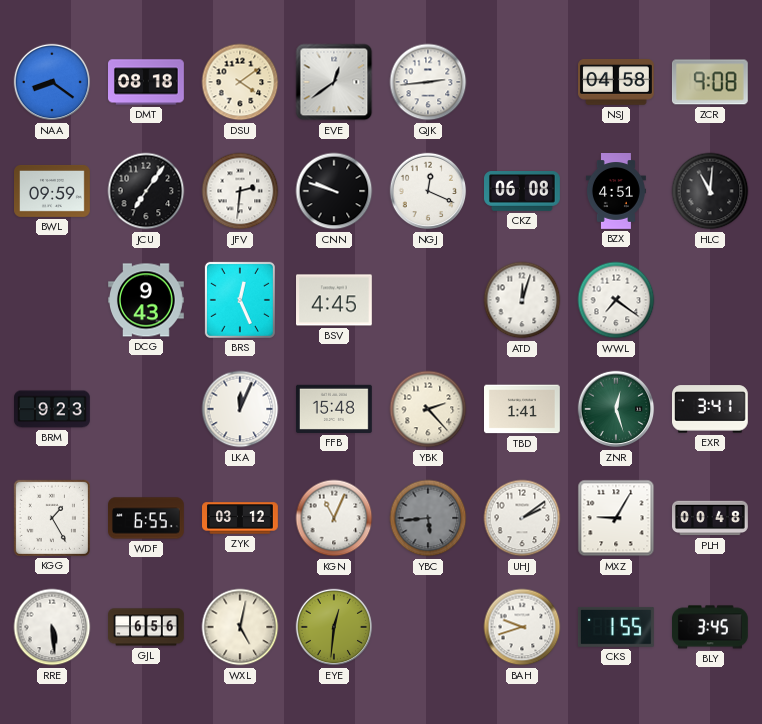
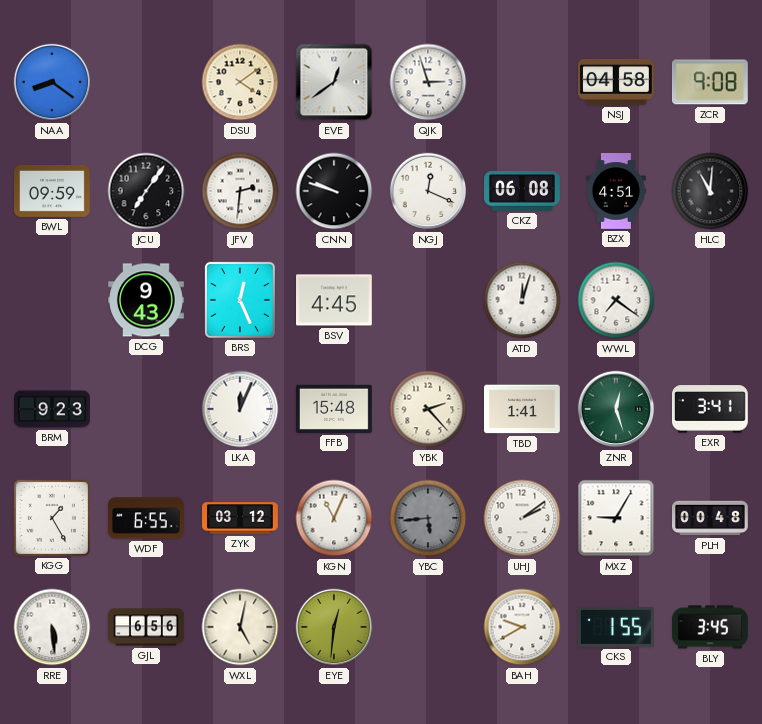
DMT: 08:18 -> none (147, 82)
QJK: 2:44 -> 2:57 (428, 82)
BAH: 9:42 -> 9:40 (522, 627)
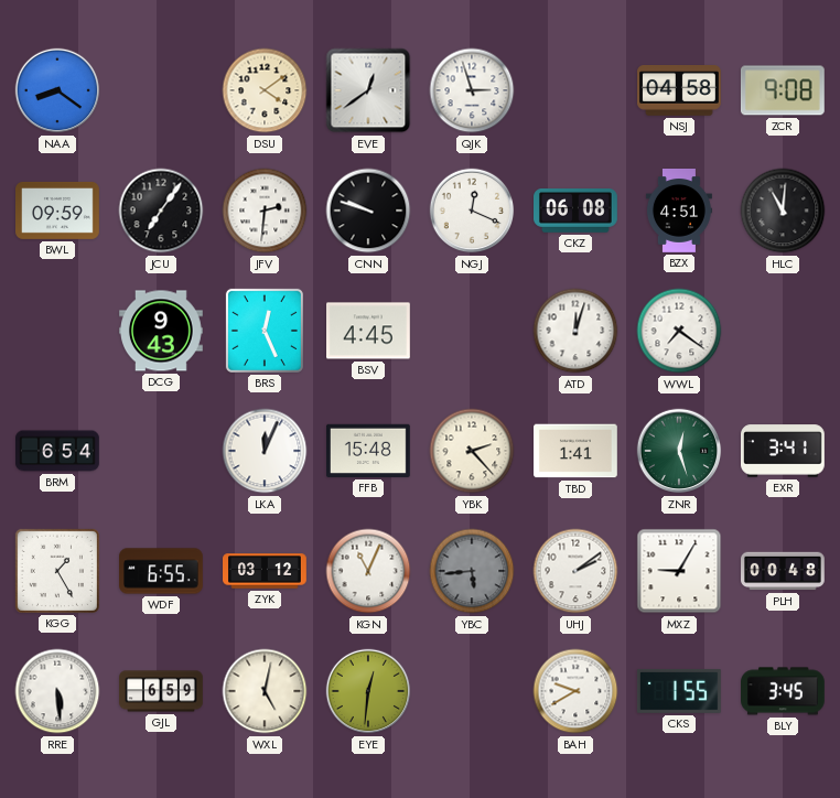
BRM: 9:23 -> 6:54 (58, 451)
GJL: 6:56 -> 6:59 (161, 691)
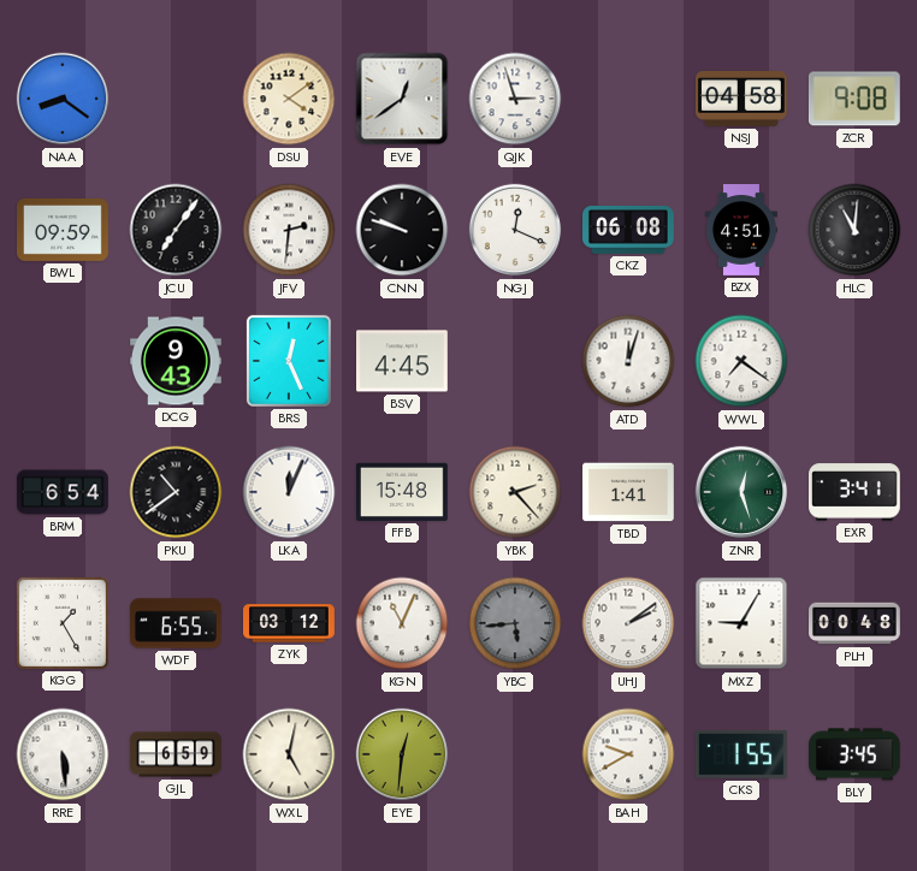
PKU: none -> 10:39 (176, 492)
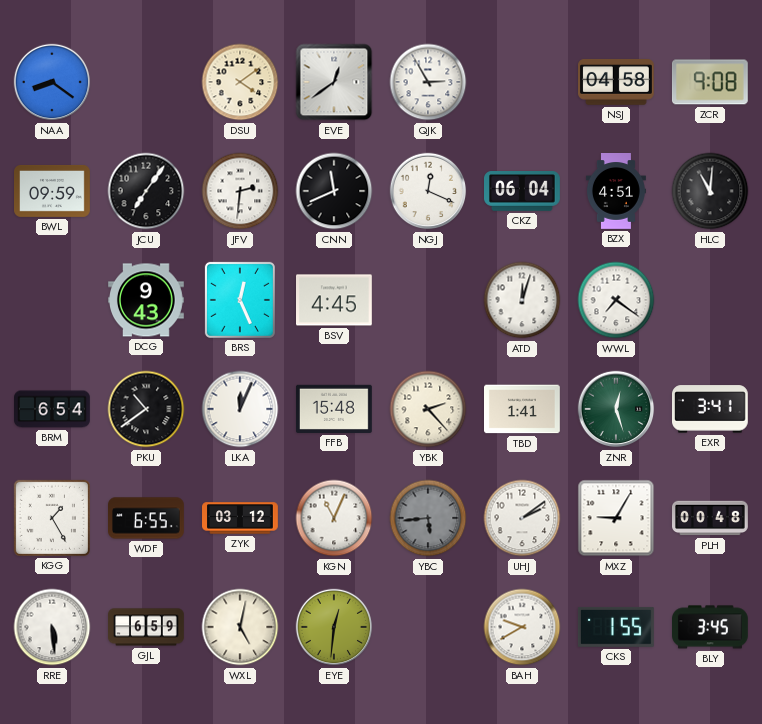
QJK: 2:57 -> 2:55 (428, 82)
CNN: 9:48 -> 11:41 (334, 191)
CKZ: 06:08 -> 06:04 (523, 191)
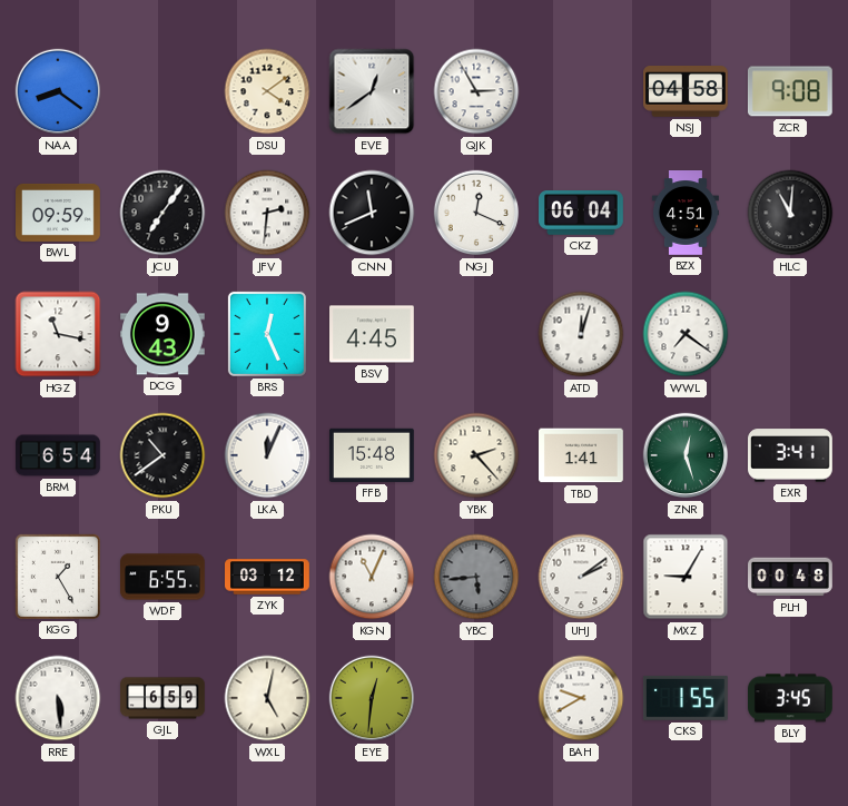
HGZ: none -> 11:17 (58, 334)
